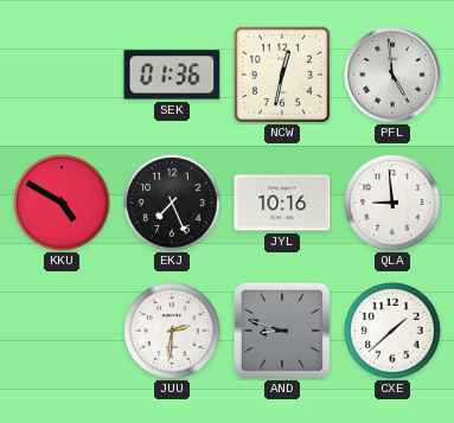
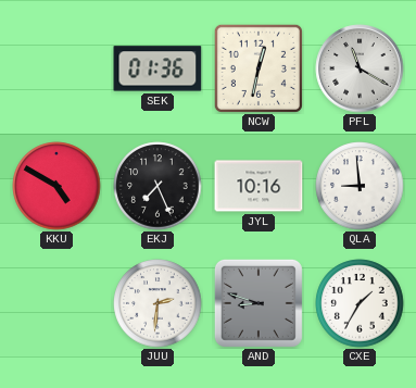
PFL: 4:59 -> 11:20 (360, 68)
CXE: 1:38 -> 1:35 (360, 303)
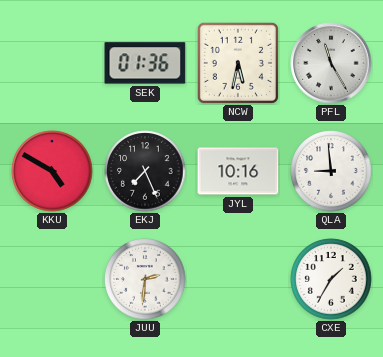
NCW: 12:32 -> 5:32 (238, 63)
PFL: 11:20 -> 11:25 (331, 63)
AND: 8:48 -> none (259, 303)
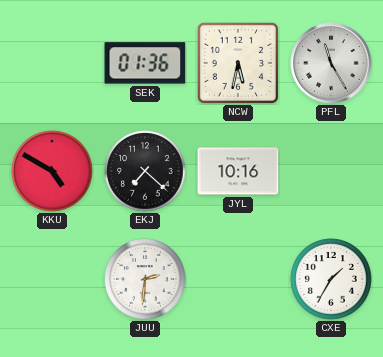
EKJ: 7:26 -> 7:22 (145, 171)
QLA: 8:59 -> none (331, 171)
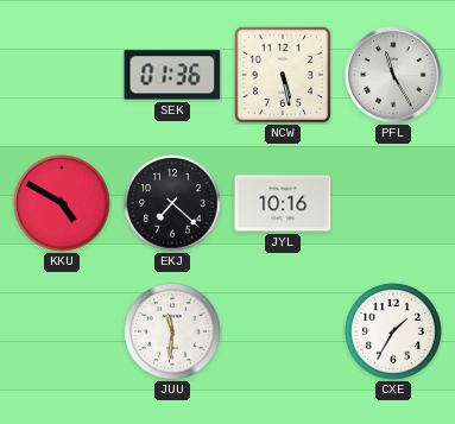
NCW: 5:32 -> 5:28 (283, 75)
JUU: 2:31 -> 11:31 (172, 331)
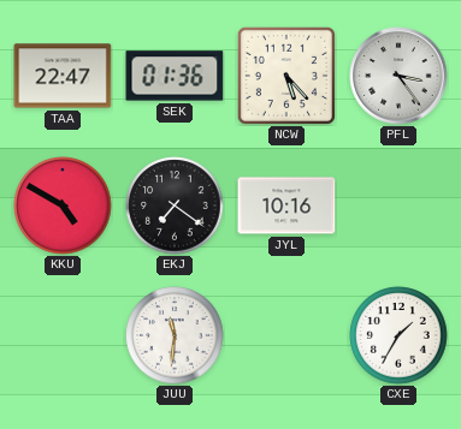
TAA: none -> 22:47 (63, 76)
NCW: 5:28 -> 5:23 (286, 76)
PFL: 11:25 -> 3:24 (398, 76)
EKJ: 7:22 -> 7:21 (175, 205)
